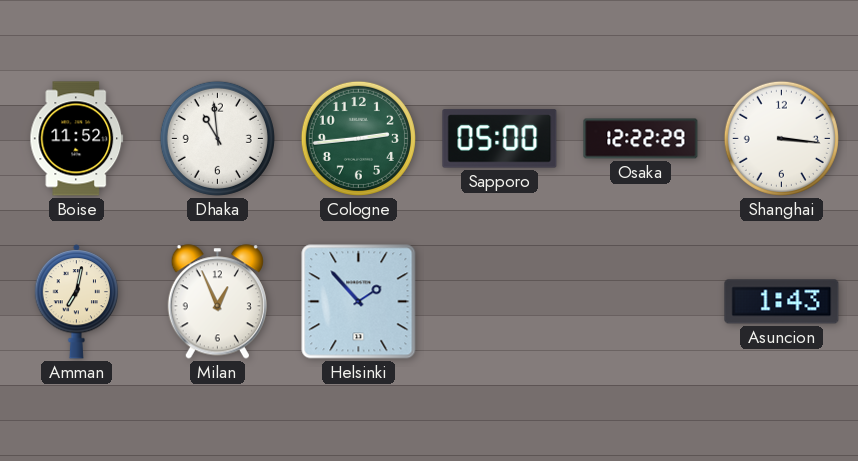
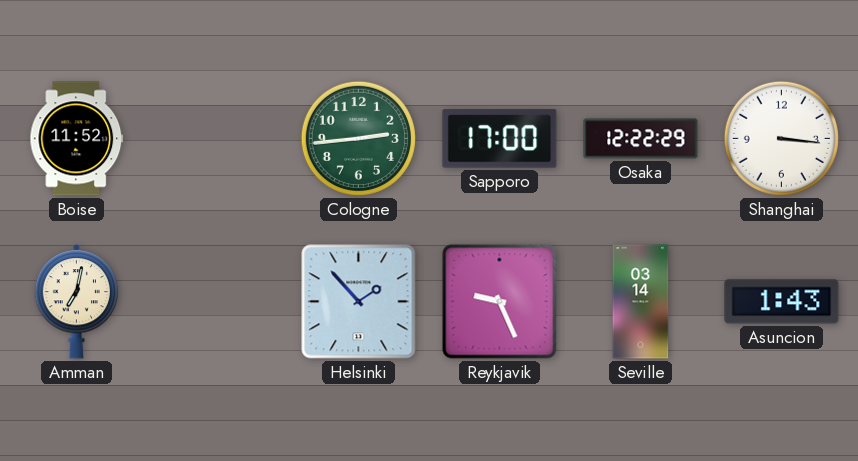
Dhaka: 10:59 -> none (217, 138)
Sapporo: 05:00 -> 17:00 (500, 139)
Milan: 12:56 -> none (217, 302)
Reykjavik: none -> 9:26 (500, 302)
Seville: none -> 03:14 (641, 302)
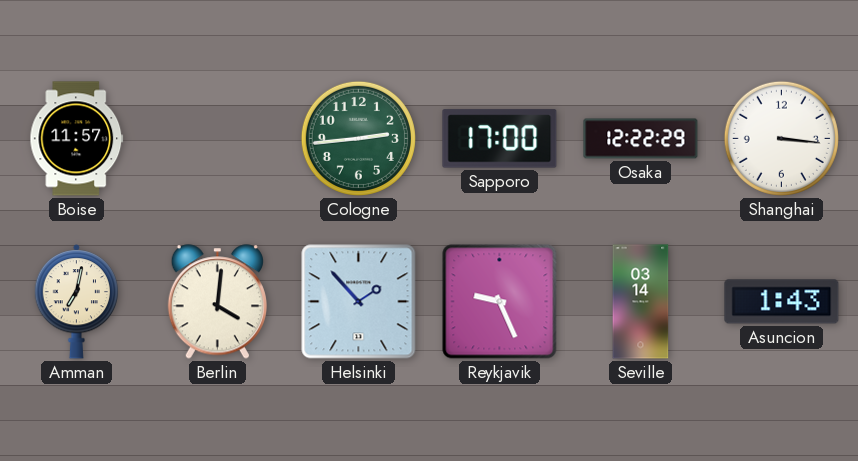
Boise: 11:52 -> 11:57 (77, 139)
Berlin: none -> 4:01 (217, 302)
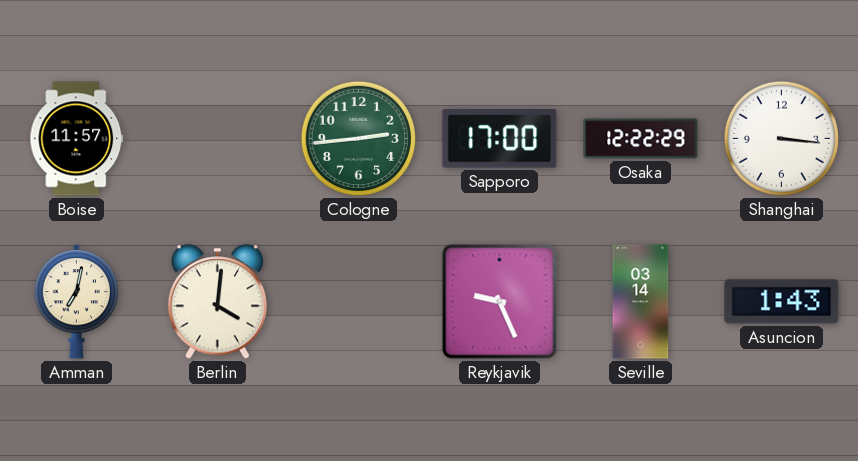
Helsinki: 1:53 -> none (359, 302)
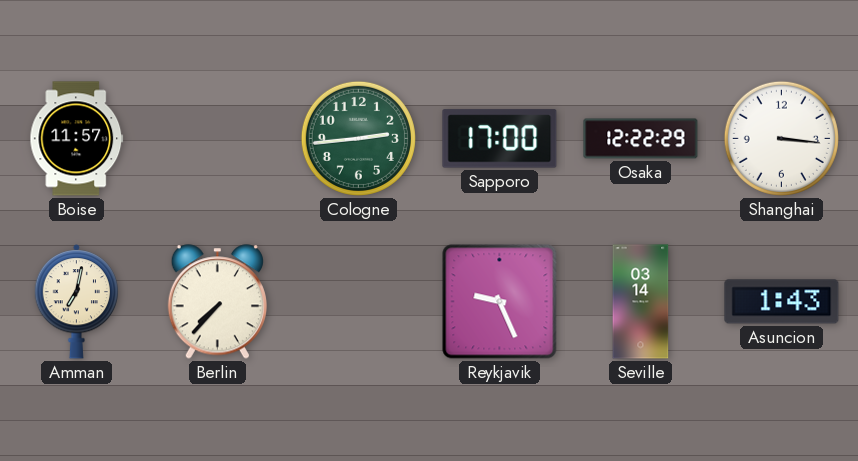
Berlin: 4:01 -> 7:37 (217, 302)
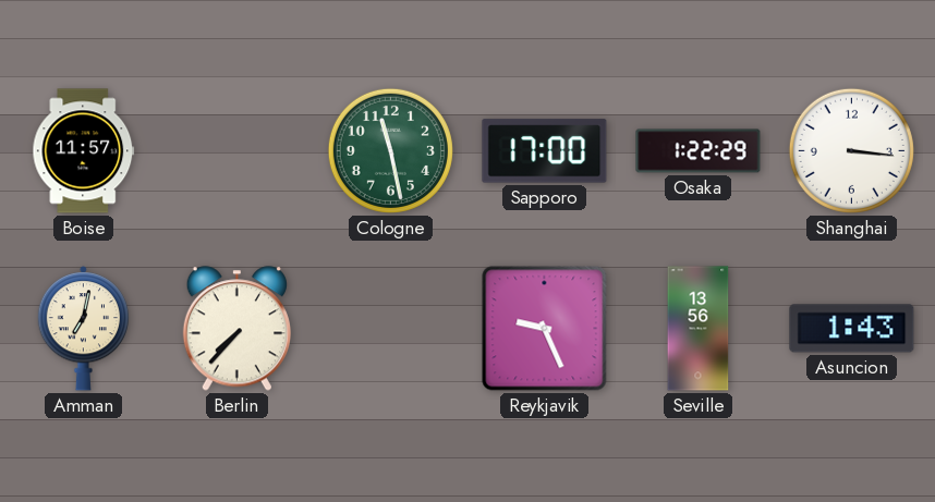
Cologne: 2:44 -> 11:28 (390, 150)
Osaka: 12:22 -> 1:22 (699, 151)
Seville: 03:14 -> 13:56 (699, 329)
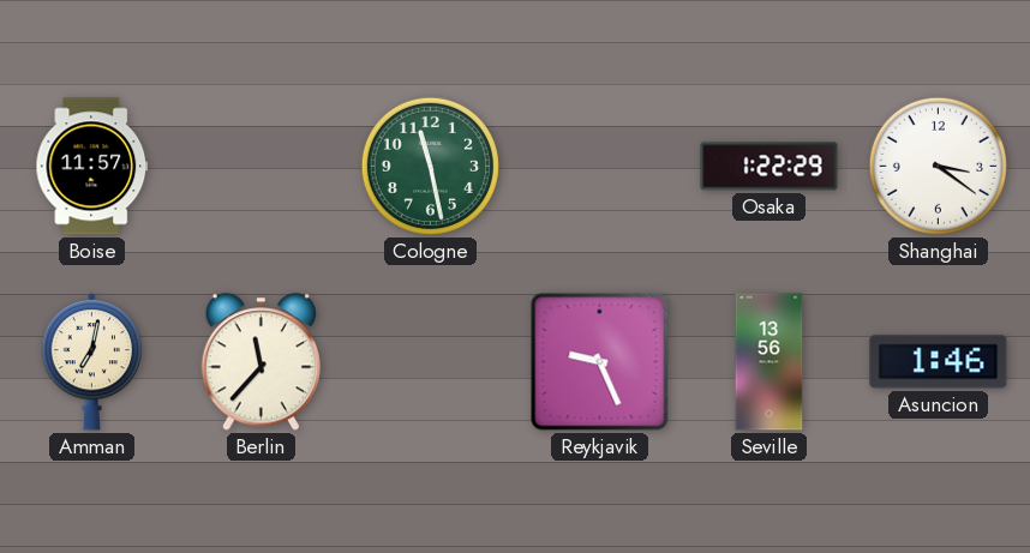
Sapporo: 17:00 -> none (545, 151)
Shanghai: 3:16 -> 3:21 (938, 166)
Berlin: 7:37 -> 11:37 (261, 362)
Asuncion: 1:43 -> 1:46 (939, 362)
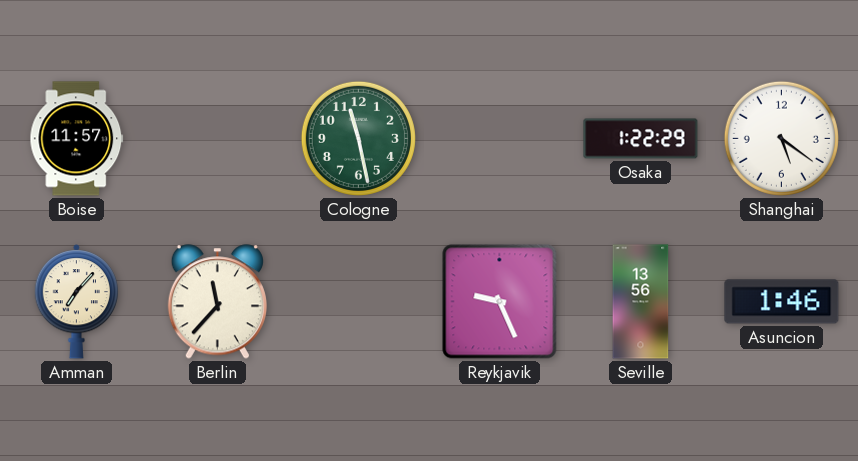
Shanghai: 3:21 -> 5:21 (781, 138)
Amman: 7:02 -> 7:07 (77, 302)
